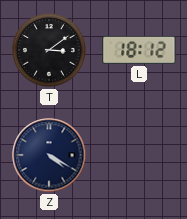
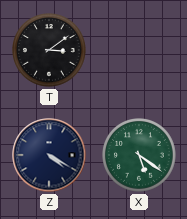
L: 18:12 -> none (139, 50)
X: none -> 5:21 (140, 156)
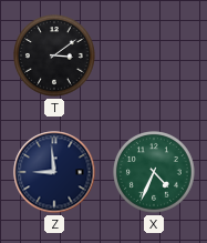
Z: 4:20 -> 8:59 (54, 172)
X: 5:21 -> 4:34 (155, 173)
